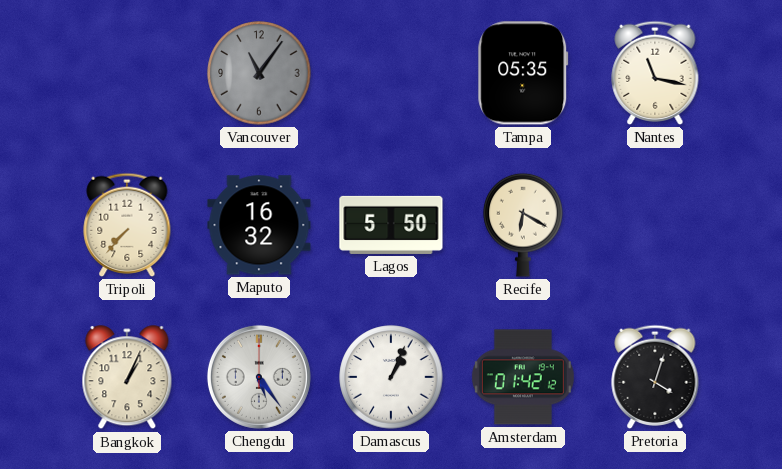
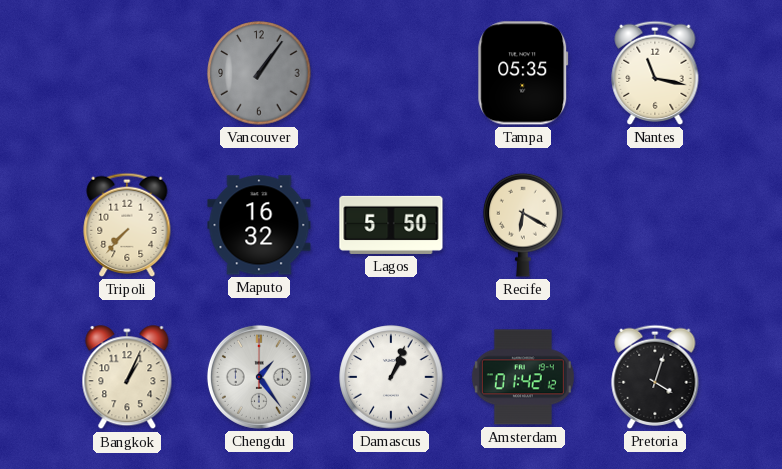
Vancouver: 11:06 -> 1:06 (259, 73)
Chengdu: 5:24 -> 1:24 (259, 377)
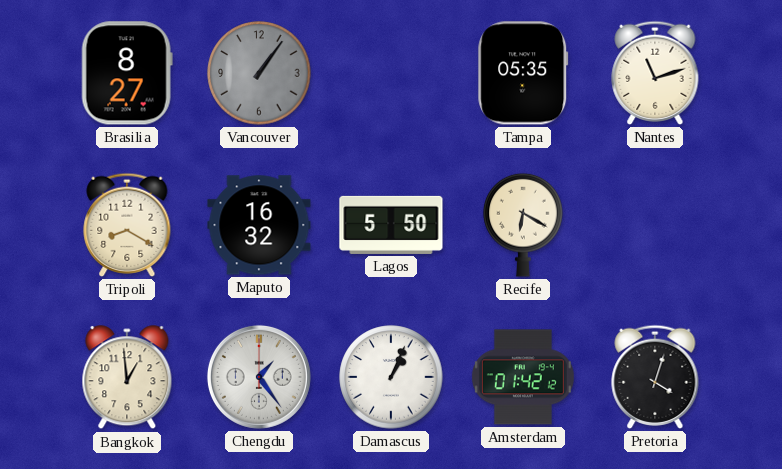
Brasilia: none -> 8:27 (127, 73)
Nantes: 11:17 -> 11:12 (655, 73)
Tripoli: 7:37 -> 8:20 (127, 225)
Bangkok: 1:04 -> 12:59 (127, 378)
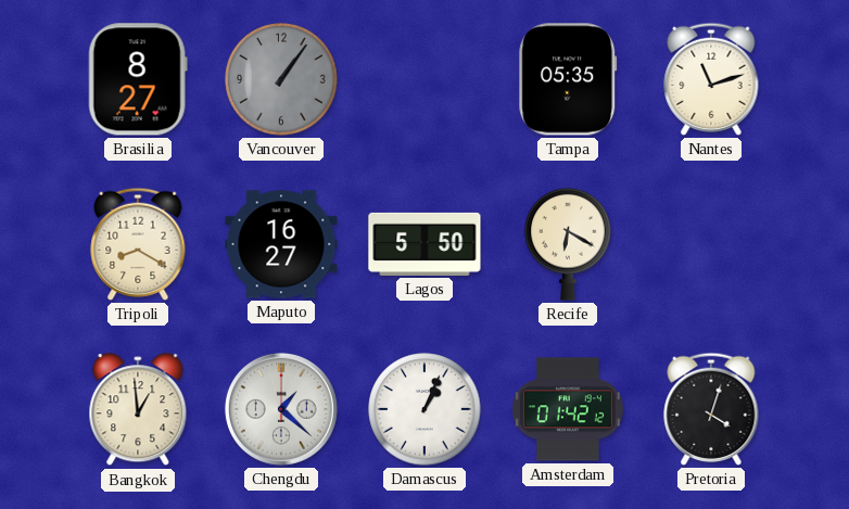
Maputo: 16:32 -> 16:27 (281, 244)
Chengdu: 1:24 -> 1:22 (281, 409)
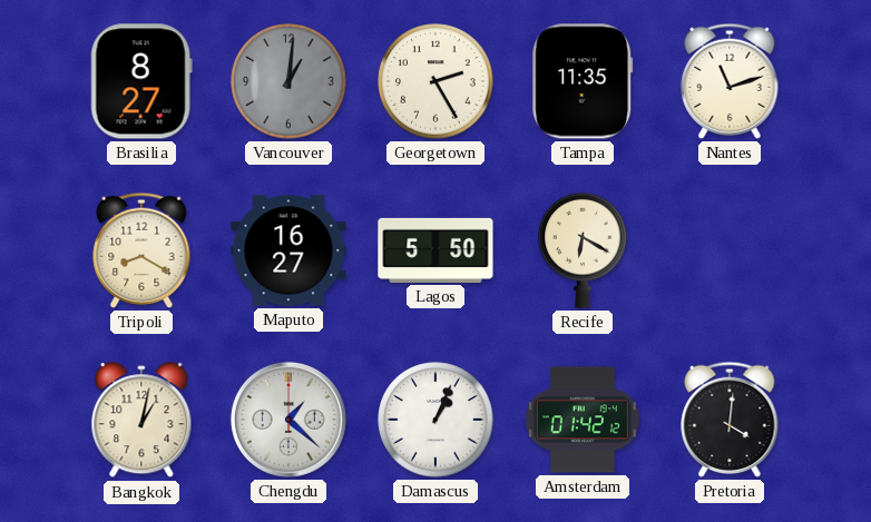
Vancouver: 1:06 -> 1:01 (288, 81)
Georgetown: none -> 2:25 (435, 81)
Tampa: 05:35 -> 11:35 (583, 81)
Bangkok: 12:59 -> 1:02 (141, 421)
Pretoria: 4:03 -> 4:01 (730, 420)
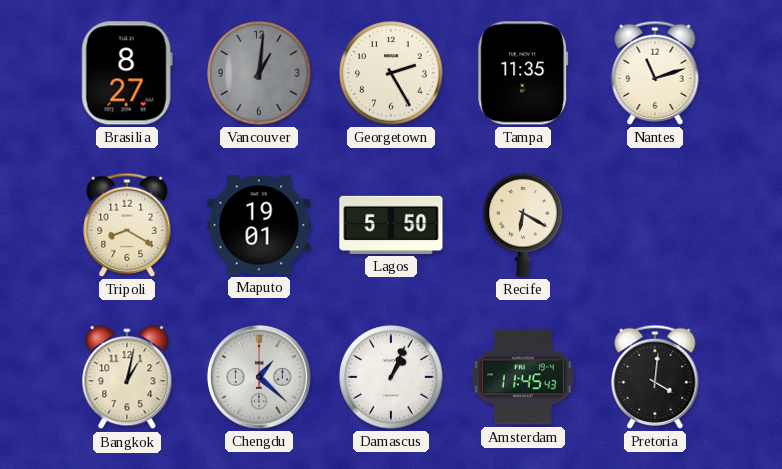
Maputo: 16:27 -> 19:01 (259, 225)
Amsterdam: 01:42 -> 11:45 (523, 377)
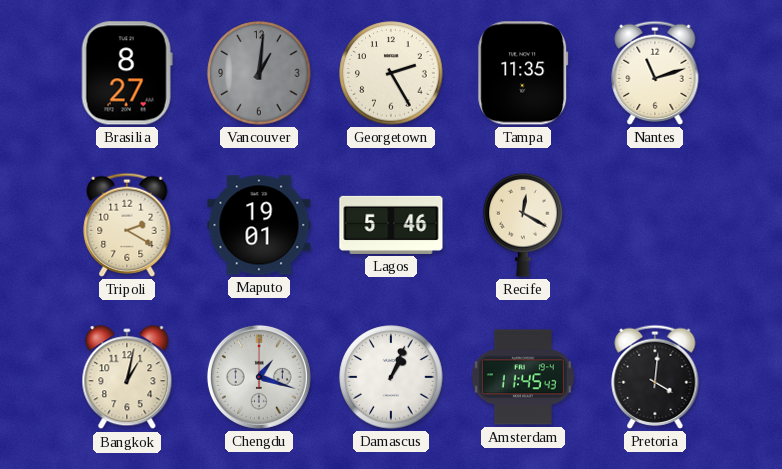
Tripoli: 8:20 -> 2:20 (127, 225)
Lagos: 5:50 -> 5:46 (391, 225)
Recife: 6:20 -> 12:20 (523, 225)
Chengdu: 1:22 -> 1:18 (259, 377)
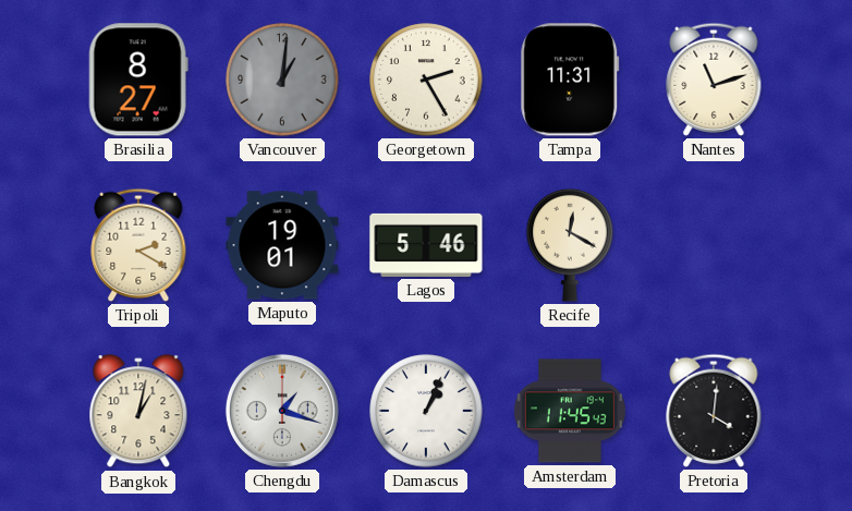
Tampa: 11:35 -> 11:31 (570, 80)
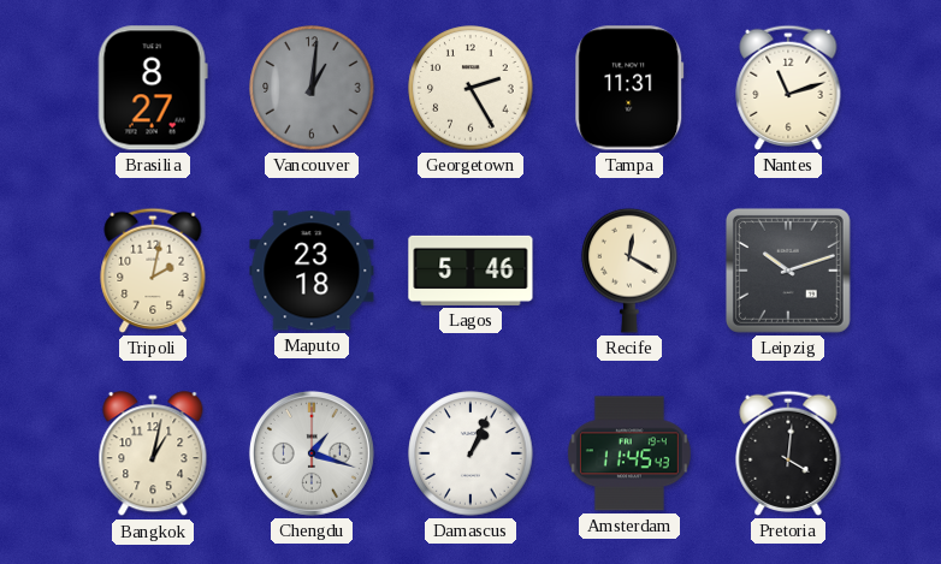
Tripoli: 2:20 -> 2:02 (153, 271)
Maputo: 19:01 -> 23:18 (312, 271)
Leipzig: none -> 10:12 (788, 271)
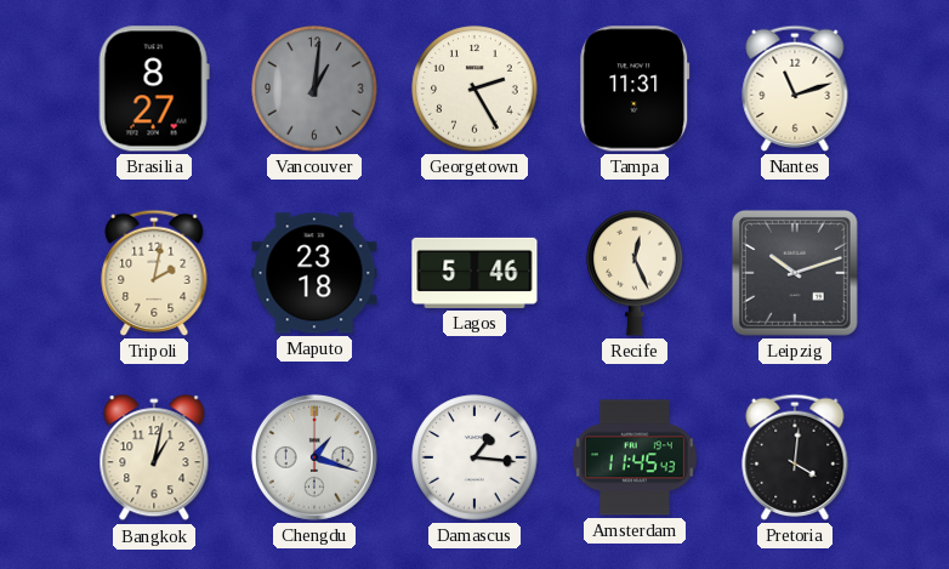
Recife: 12:20 -> 12:26 (635, 273)
Damascus: 1:04 -> 1:16 (474, 457)
